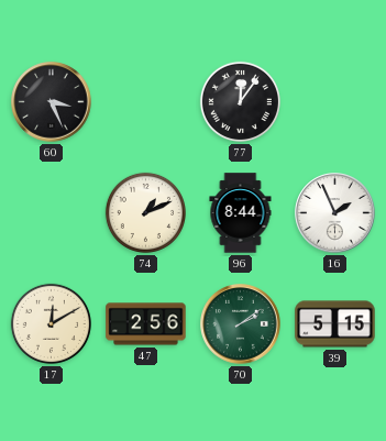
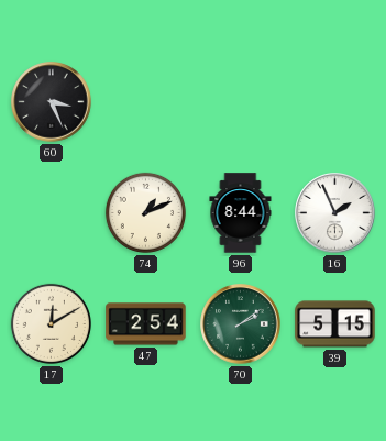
77: 12:06 -> none (240, 101)
47: 2:56 -> 2:54 (146, 324)
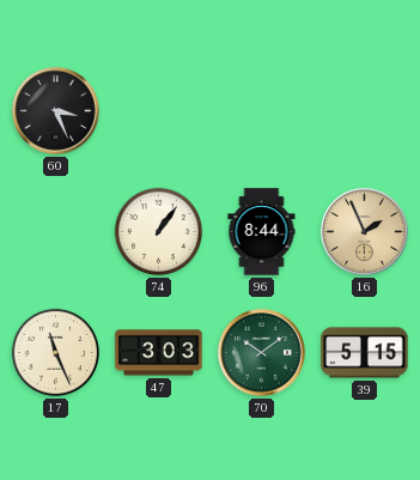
74: 1:11 -> 1:06 (158, 231)
16 dial: white -> champagne (365, 232)
17: 12:10 -> 11:26 (55, 352)
47: 2:54 -> 3:03 (159, 353)
70: 2:09 -> 10:09 (262, 353)
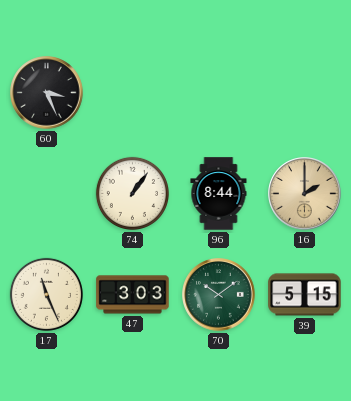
16: 1:56 -> 2:00 (305, 194)
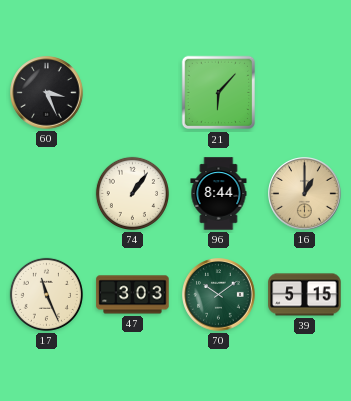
21: none -> 6:07 (219, 93)
16: 2:00 -> 1:00 (305, 194)
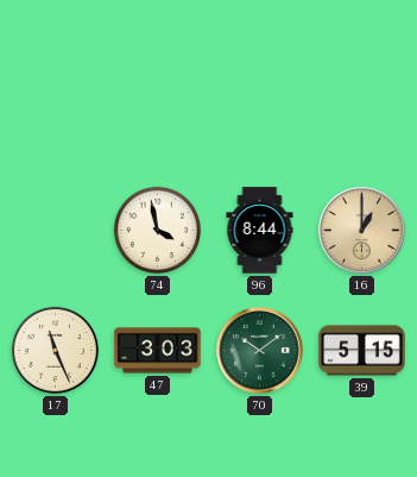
60: 3:26 -> none (47, 93)
21: 6:07 -> none (219, 93)
74: 1:06 -> 3:58 (157, 230)
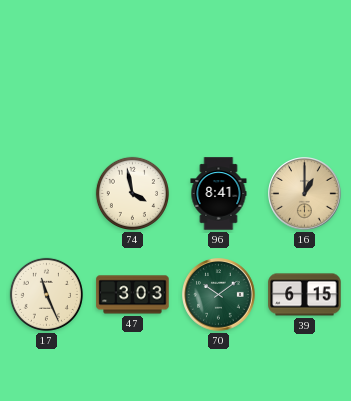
96: 8:44 -> 8:41 (219, 194)
39: 5:15 -> 6:15 (305, 295)
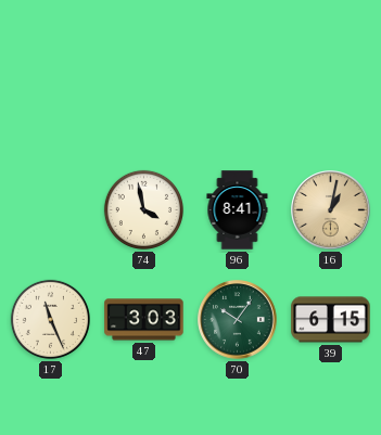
16: 1:00 -> 1:02 (331, 210)
70: 10:09 -> 10:06 (238, 320)
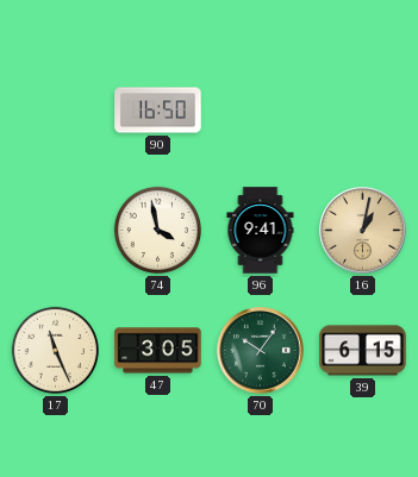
90: none -> 16:50 (158, 111)
96: 8:41 -> 9:41 (261, 231)
47: 3:03 -> 3:05 (158, 351)
